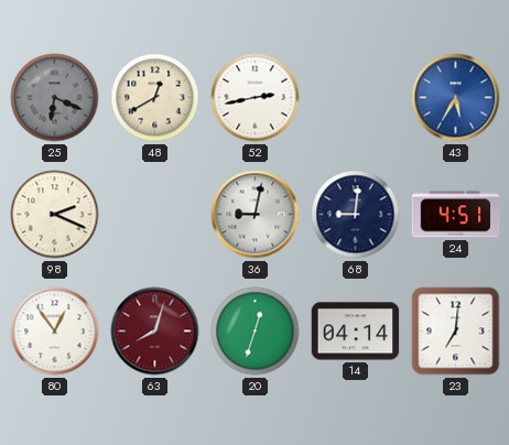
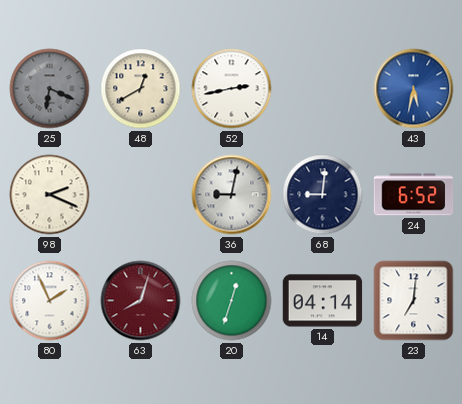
43: 5:35 -> 5:32 (414, 89)
24: 4:51 -> 6:52 (414, 195)
80: 12:54 -> 1:56 (50, 301)
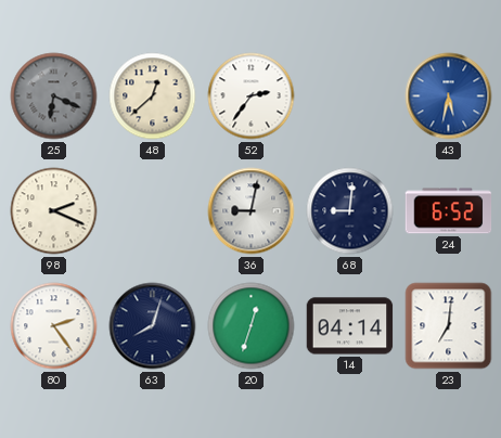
48: 12:40 -> 12:38 (153, 96)
52: 2:43 -> 2:36 (252, 96)
80: 1:56 -> 2:24 (54, 326)
63 dial: burgundy -> navy (153, 326)
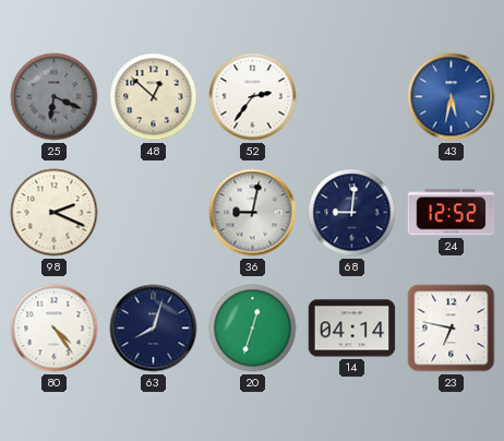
48: 12:38 -> 12:52 (154, 97)
24: 6:52 -> 12:52 (452, 213)
80: 2:24 -> 4:24 (55, 329)
23: 7:01 -> 6:47 (452, 329)
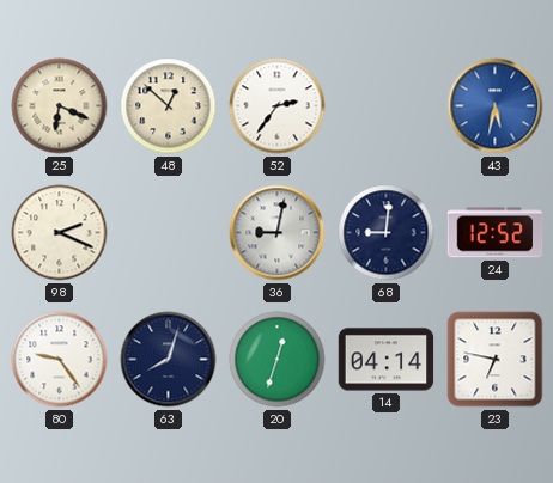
25 dial: grey -> cream (60, 106)
80: 4:24 -> 9:24 (60, 360)
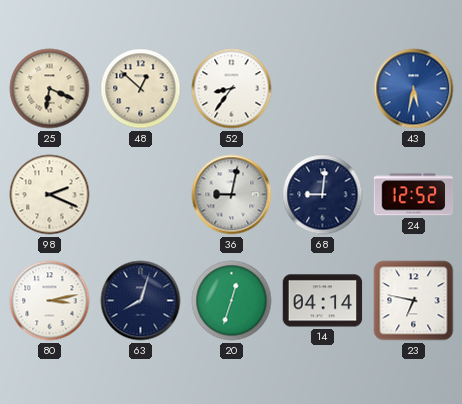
52: 2:36 -> 8:36 (232, 89)
80: 9:24 -> 3:13 (50, 301)
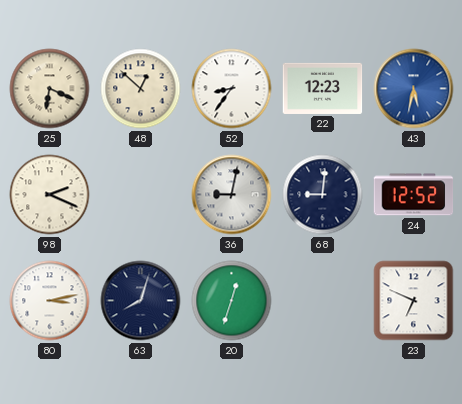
22: none -> 12:23 (323, 88)
14: 04:14 -> none (323, 301)
23: 6:47 -> 6:49 (414, 301)
